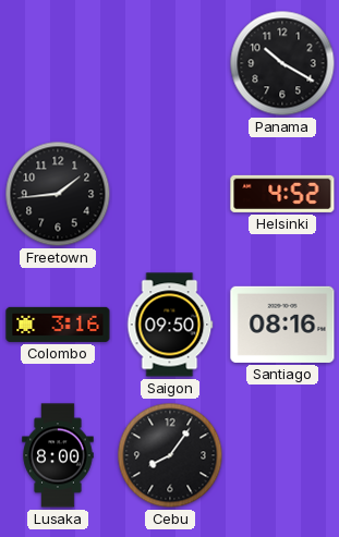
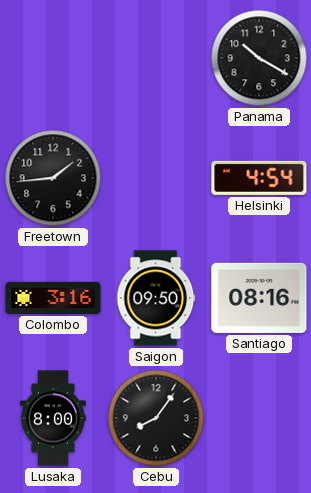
Helsinki: 4:52 -> 4:54 (259, 178)
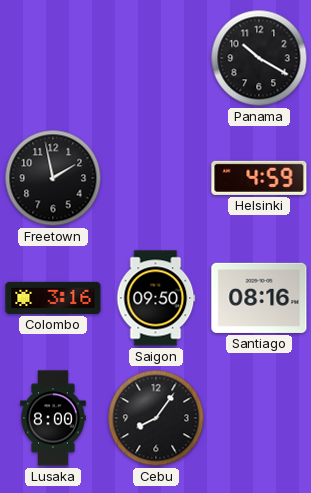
Freetown: 1:44 -> 1:58 (53, 178)
Helsinki: 4:54 -> 4:59 (259, 178)
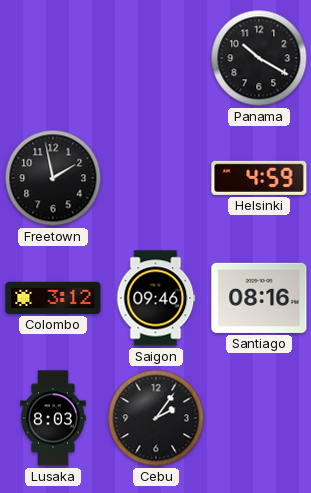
Colombo: 3:16 -> 3:12 (53, 298)
Saigon: 09:50 -> 09:46 (156, 298)
Lusaka: 8:00 -> 8:03 (53, 418)
Cebu: 8:06 -> 2:06 (156, 418)
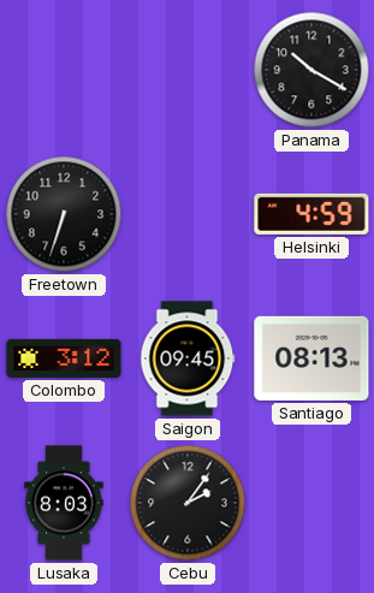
Freetown: 1:58 -> 6:33 (64, 214)
Saigon: 09:46 -> 09:45 (188, 358)
Santiago: 08:16 -> 08:13 (311, 358)
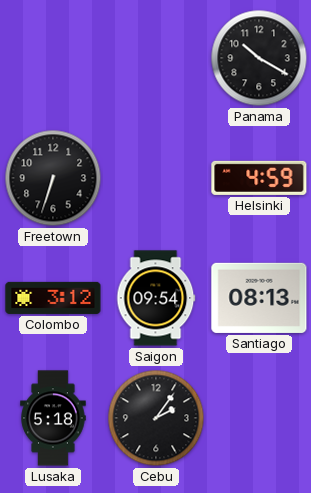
Saigon: 09:45 -> 09:54 (156, 298)
Lusaka: 8:03 -> 5:18 (53, 418)
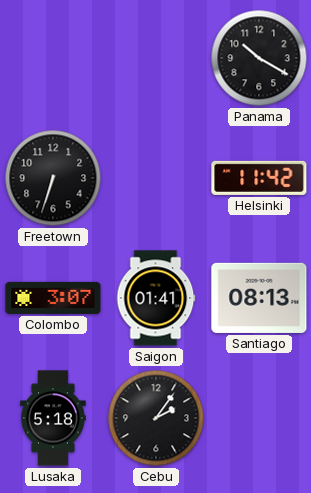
Helsinki: 4:59 -> 11:42 (259, 178)
Colombo: 3:12 -> 3:07 (53, 298)
Saigon: 09:54 -> 01:41 (156, 298)
